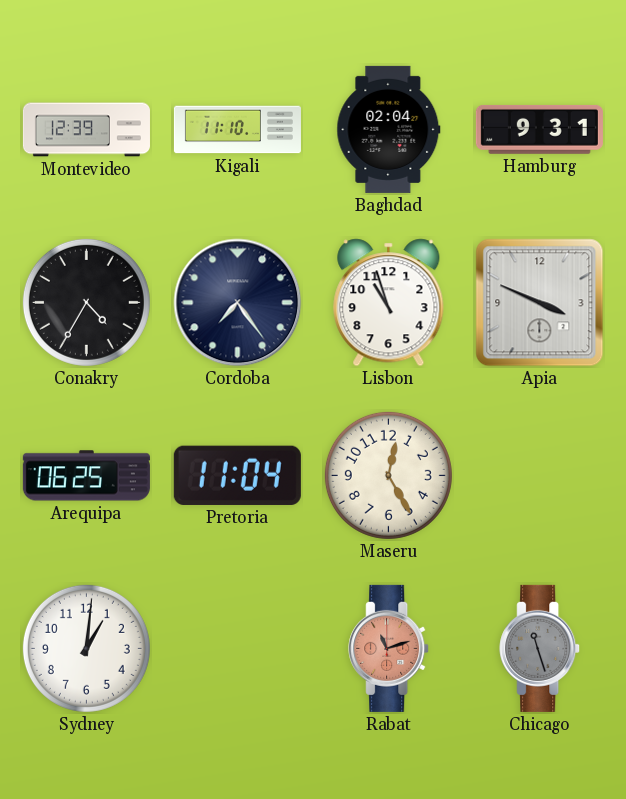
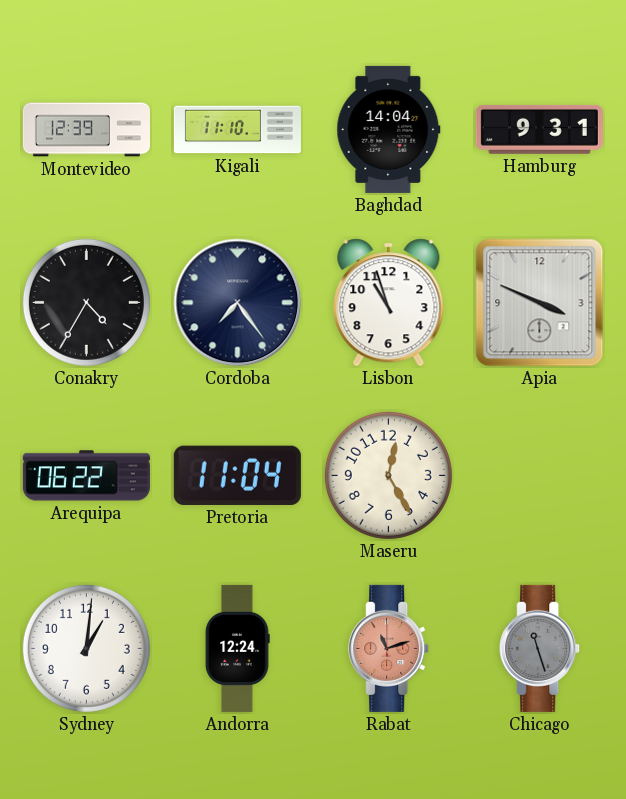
Baghdad: 02:04 -> 14:04 (389, 129)
Arequipa: 06:25 -> 06:22 (86, 476)
Andorra: none -> 12:24 (237, 648)
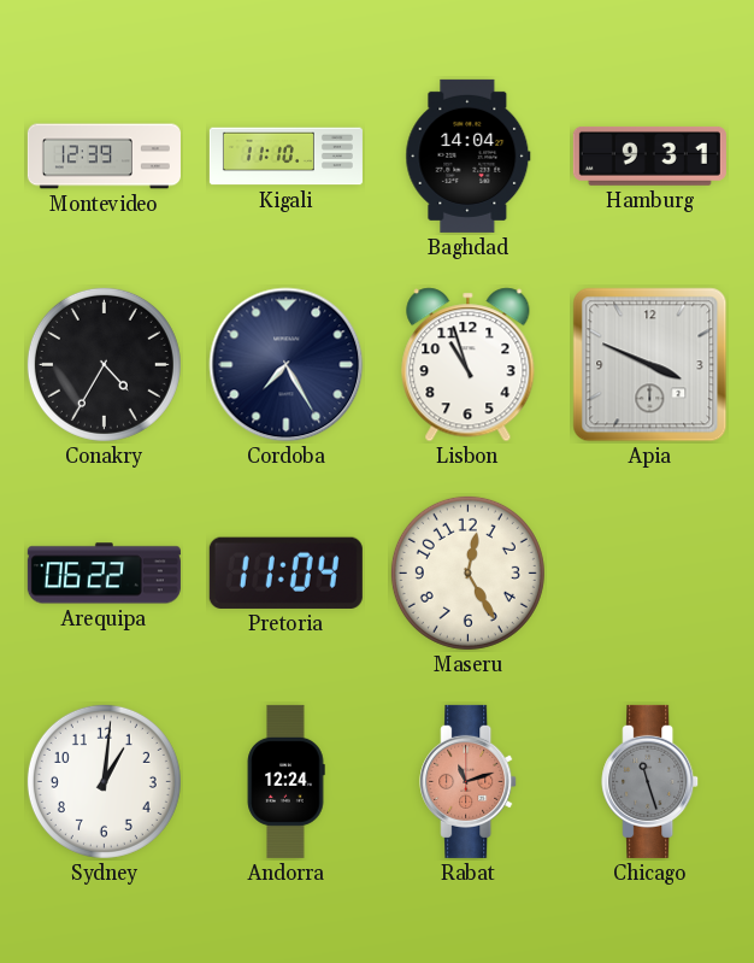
Cordoba: 7:24 -> 7:25 (287, 365)
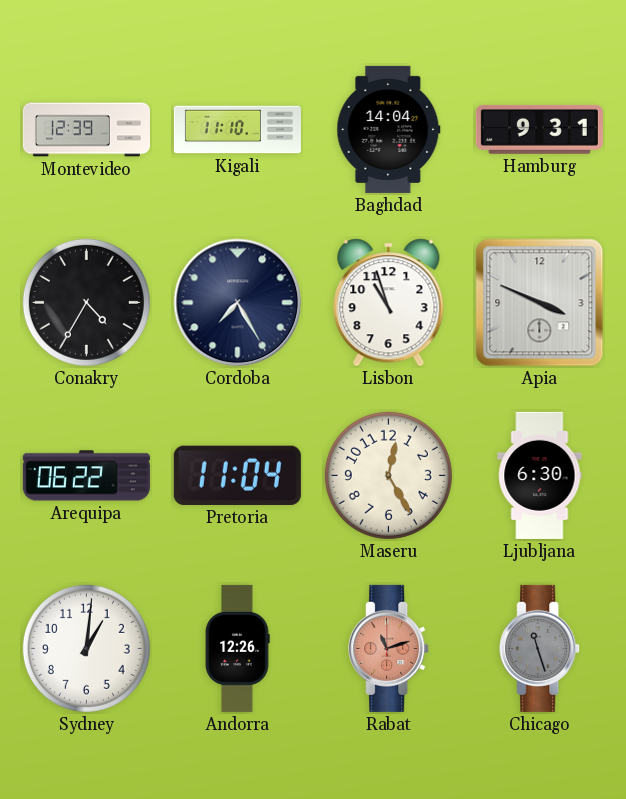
Ljubljana: none -> 6:30 (540, 475)
Andorra: 12:24 -> 12:26 (237, 648)
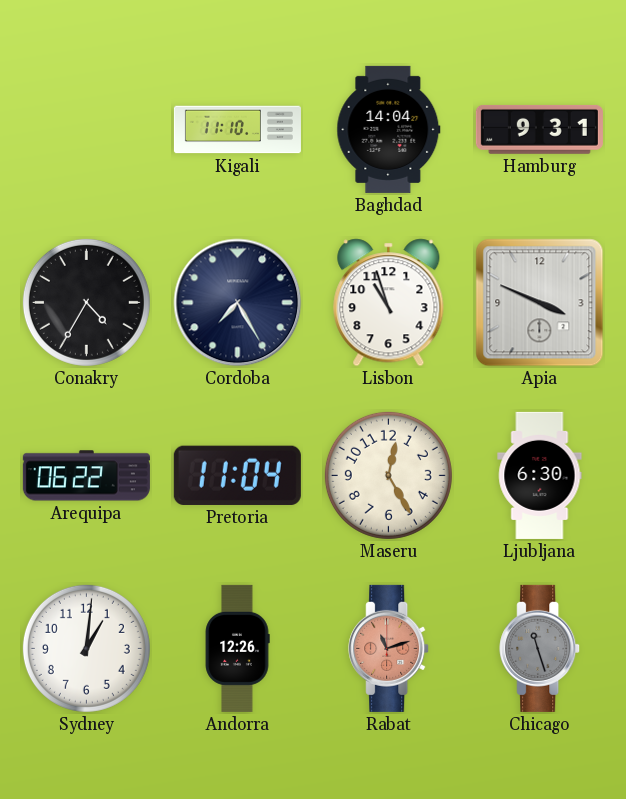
Montevideo: 12:39 -> none (86, 130)
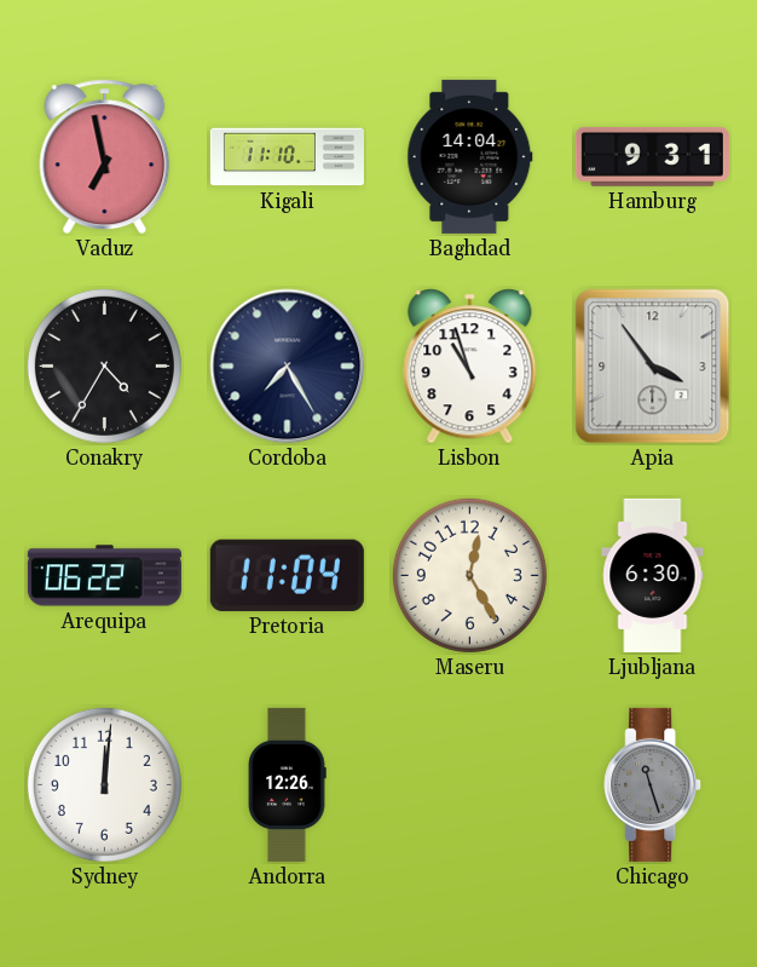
Vaduz: none -> 6:58 (105, 157)
Apia: 3:49 -> 3:54 (653, 367)
Sydney: 1:01 -> 12:01 (104, 784)
Rabat: 11:12 -> none (389, 648)
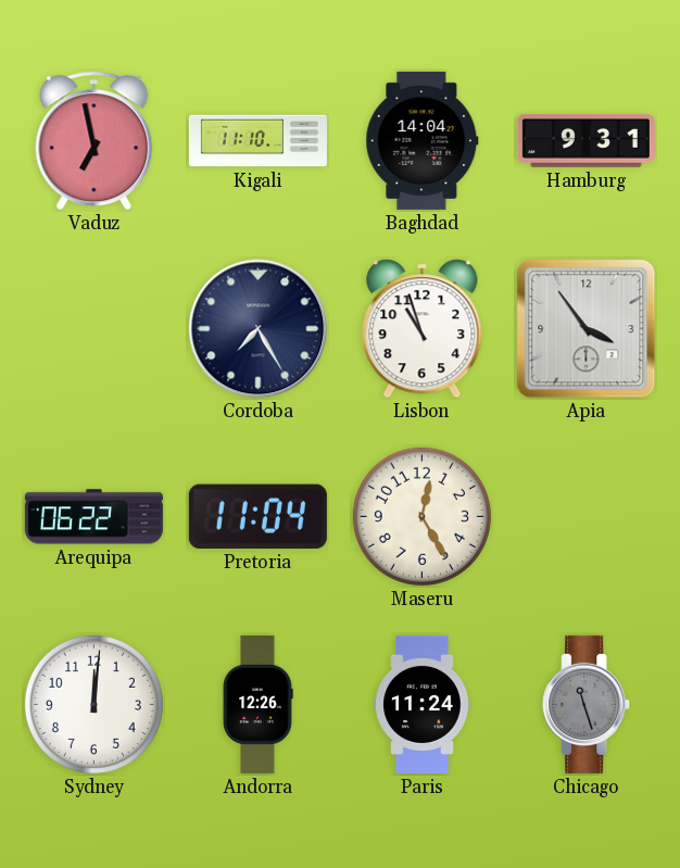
Conakry: 4:35 -> none (104, 365)
Ljubljana: 6:30 -> none (653, 575)
Paris: none -> 11:24 (423, 704)
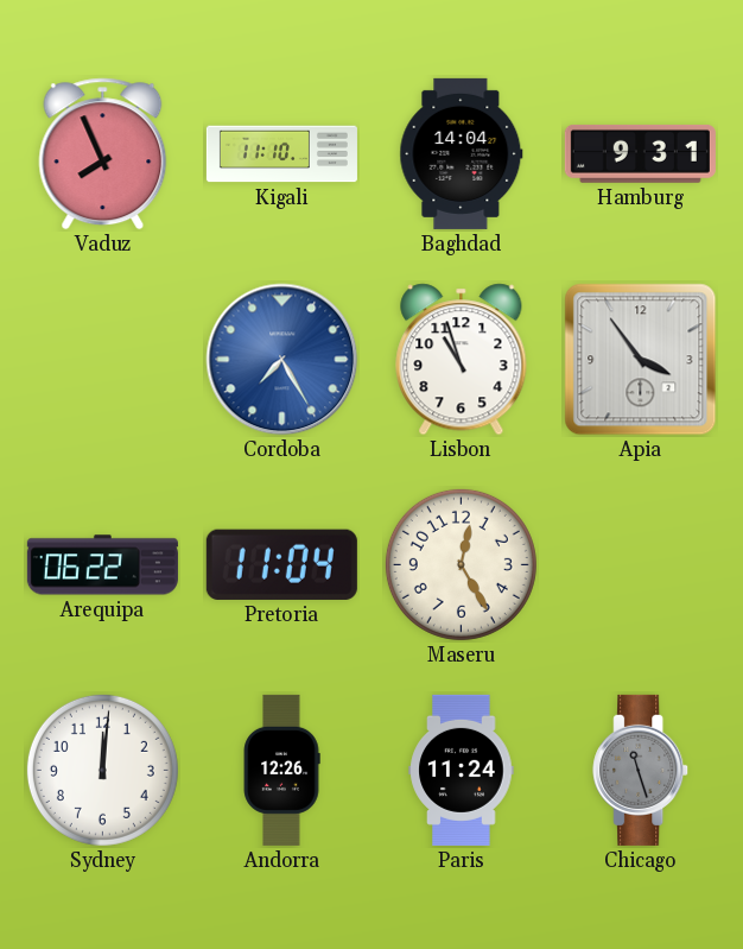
Vaduz: 6:58 -> 7:56 (103, 154)
Cordoba dial: navy -> blue (282, 360)
